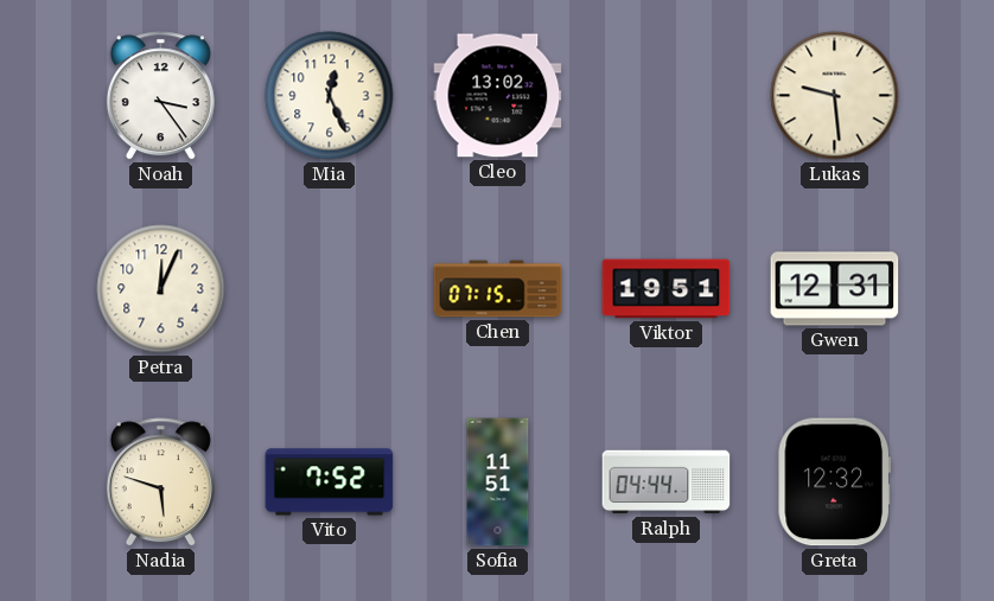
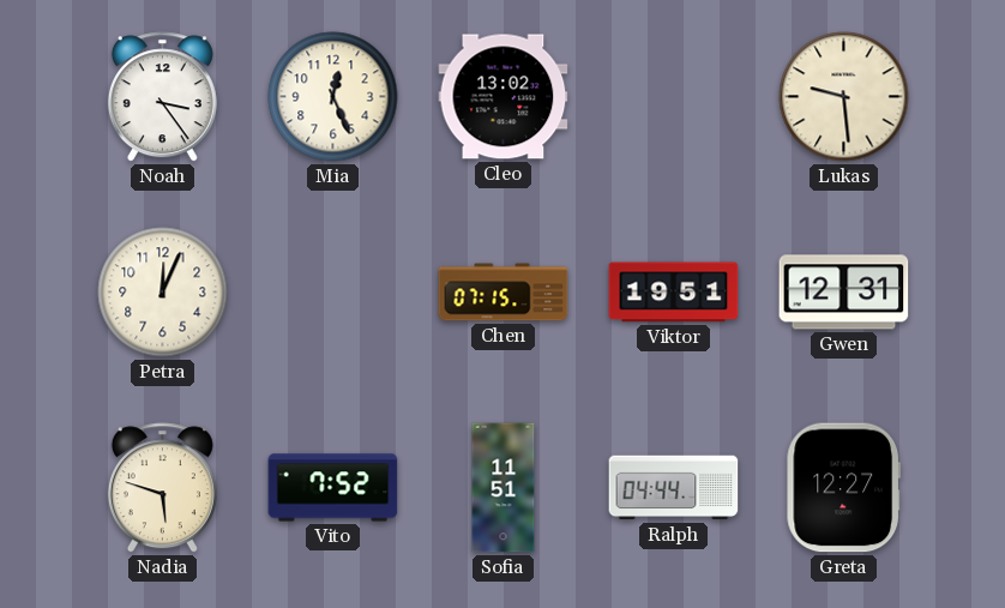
Greta: 12:32 -> 12:27 (844, 488)
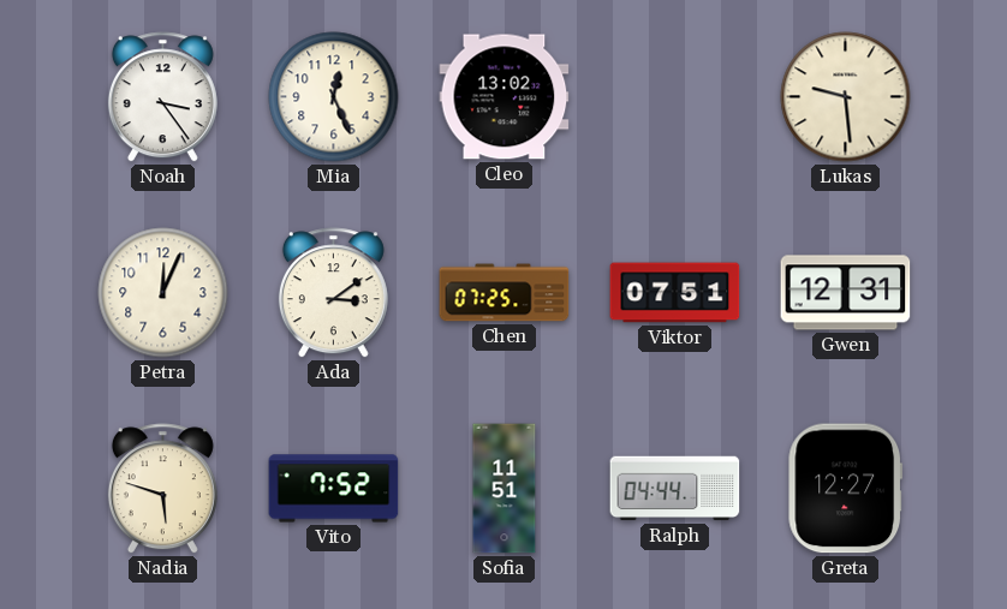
Ada: none -> 3:09 (333, 293)
Chen: 07:15 -> 07:25 (505, 293)
Viktor: 19:51 -> 07:51 (675, 293)
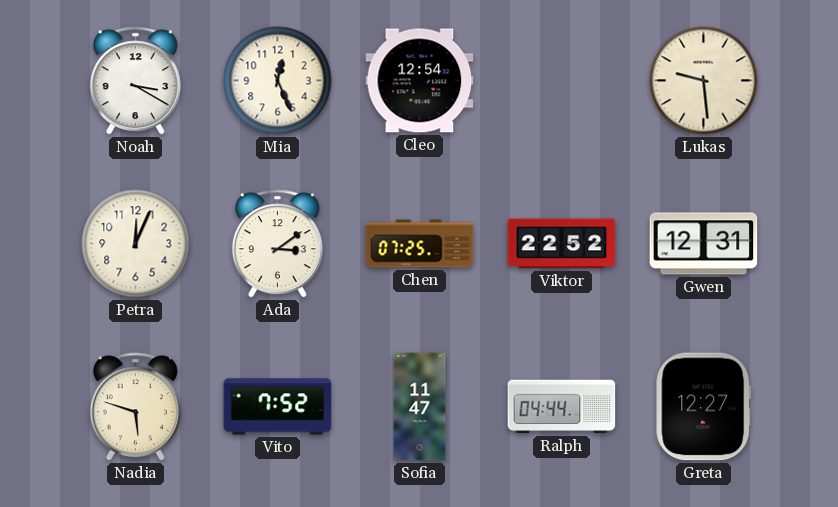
Noah: 3:24 -> 3:20 (135, 81)
Cleo: 13:02 -> 12:54 (420, 81)
Viktor: 07:51 -> 22:52 (562, 244)
Sofia: 11:51 -> 11:47 (420, 407)
